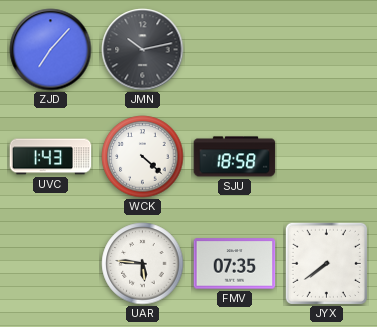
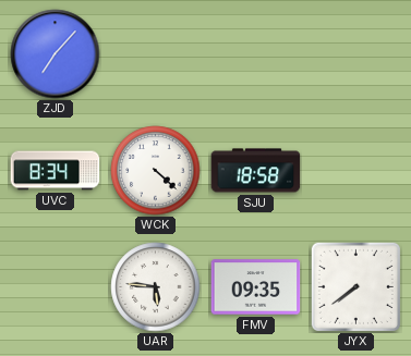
JMN: 10:13 -> none (143, 50)
UVC: 1:43 -> 8:34 (56, 171)
FMV: 07:35 -> 09:35 (256, 287)
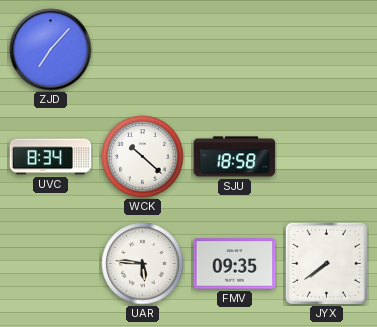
WCK: 4:22 -> 10:22 (143, 157)
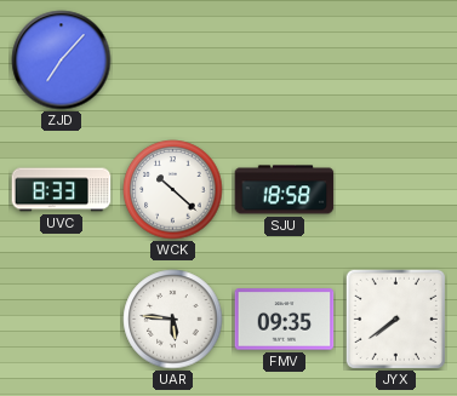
UVC: 8:34 -> 8:33 (62, 190)
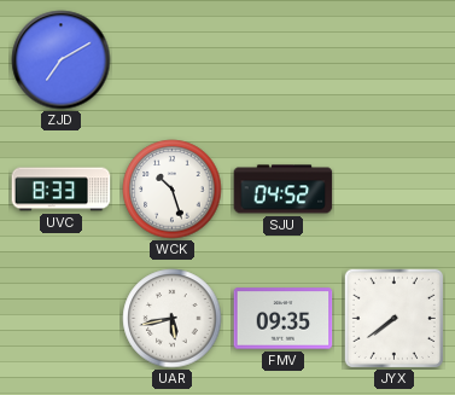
ZJD: 7:07 -> 7:10 (62, 60)
WCK: 10:22 -> 10:27 (173, 190)
SJU: 18:58 -> 04:52 (284, 190)
UAR: 5:46 -> 5:43 (173, 319)
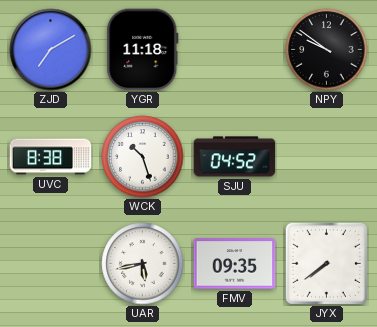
YGR: none -> 11:18 (143, 50)
NPY: none -> 9:51 (327, 50)
UVC: 8:33 -> 8:38 (51, 157)
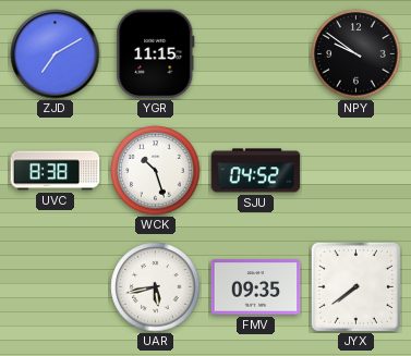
YGR: 11:18 -> 11:15 (156, 54)
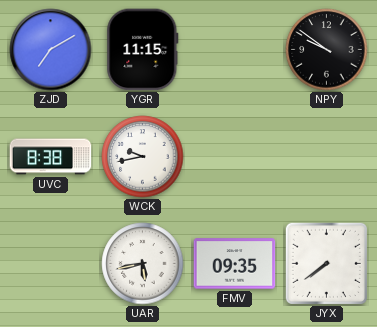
WCK: 10:27 -> 9:43 (143, 157)
SJU: 04:52 -> none (256, 171)
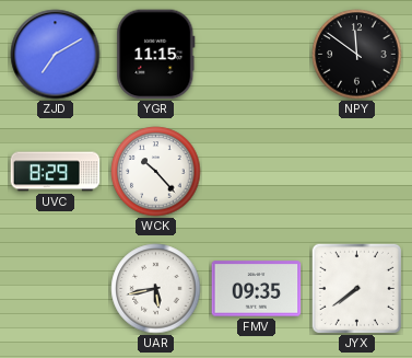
NPY: 9:51 -> 11:51 (357, 55)
UVC: 8:38 -> 8:29 (56, 172)
WCK: 9:43 -> 10:23 (156, 172)
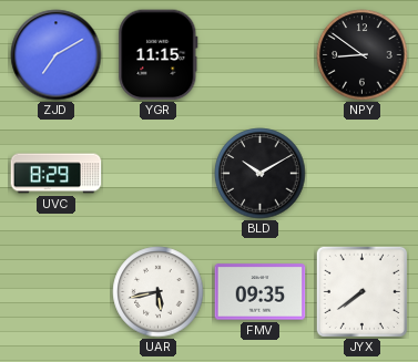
NPY: 11:51 -> 8:51 (363, 55)
WCK: 10:23 -> none (156, 172)
BLD: none -> 10:10 (261, 174)
